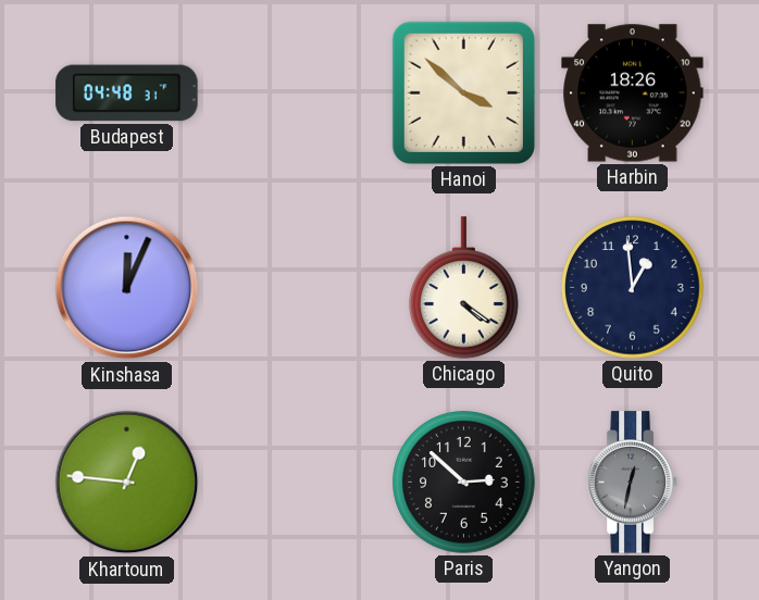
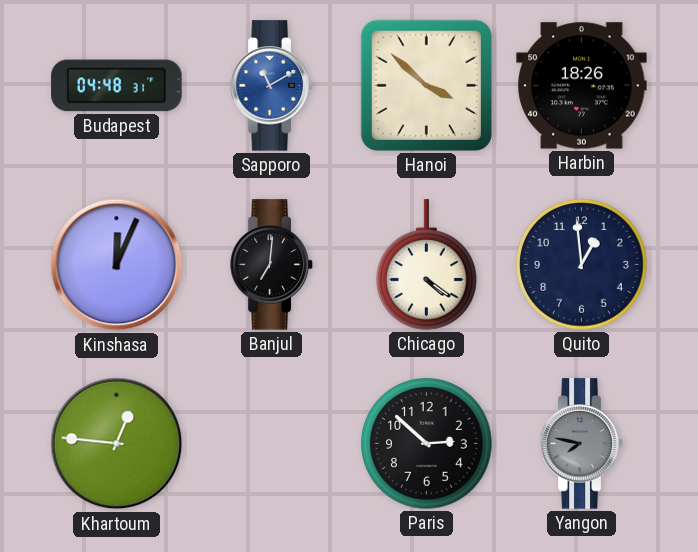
Sapporo: none -> 11:10 (272, 86)
Banjul: none -> 7:01 (272, 265)
Yangon: 12:32 -> 7:47 (582, 444)
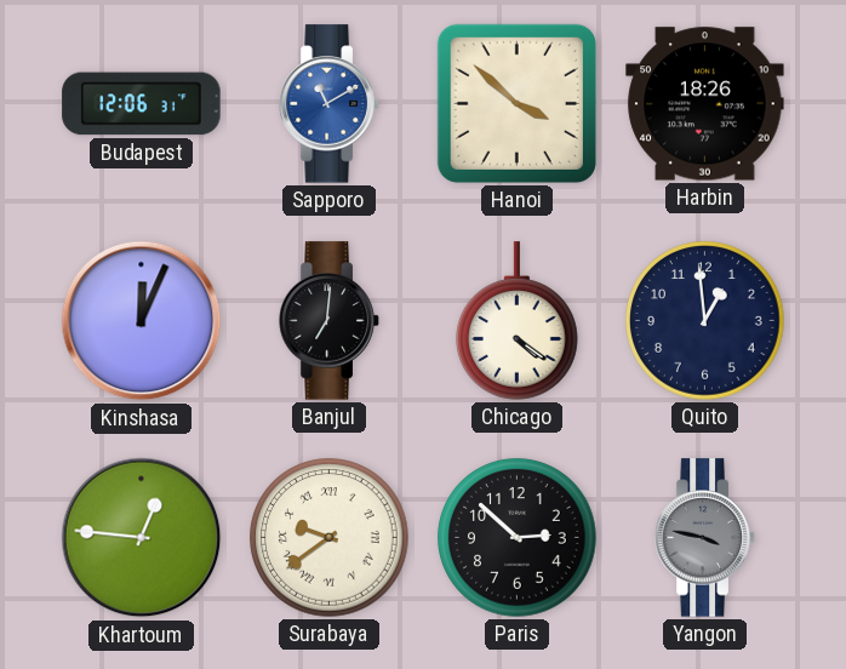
Budapest: 04:48 -> 12:06 (142, 104)
Surabaya: none -> 9:39 (330, 538)
Yangon: 7:47 -> 3:47 (705, 538)
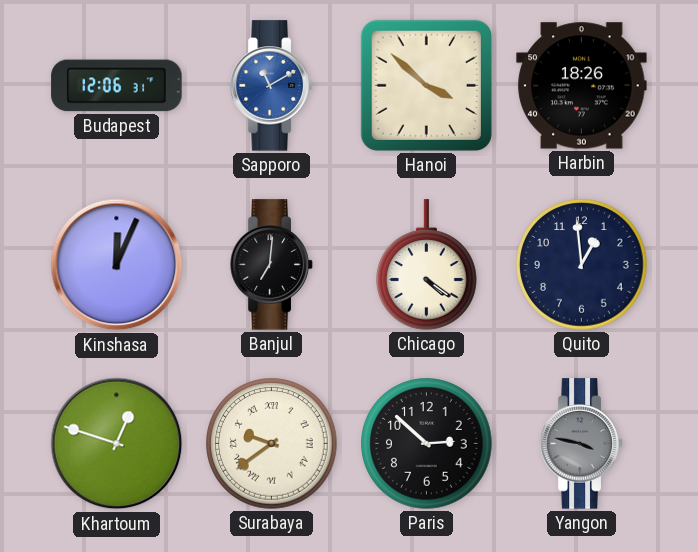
Khartoum: 12:46 -> 12:48 (117, 444)
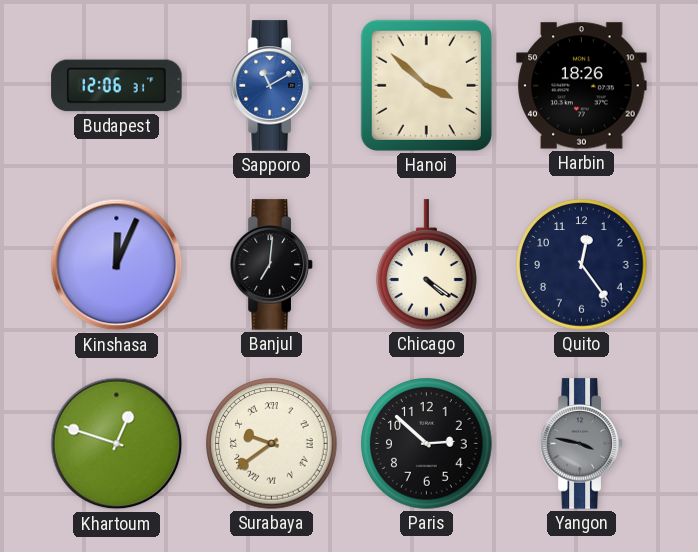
Quito: 12:59 -> 12:24 (582, 265)
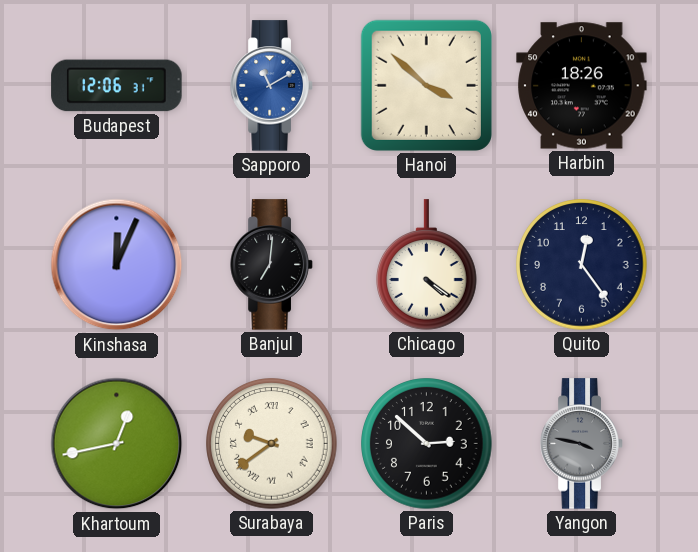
Khartoum: 12:48 -> 12:43 (117, 444)
